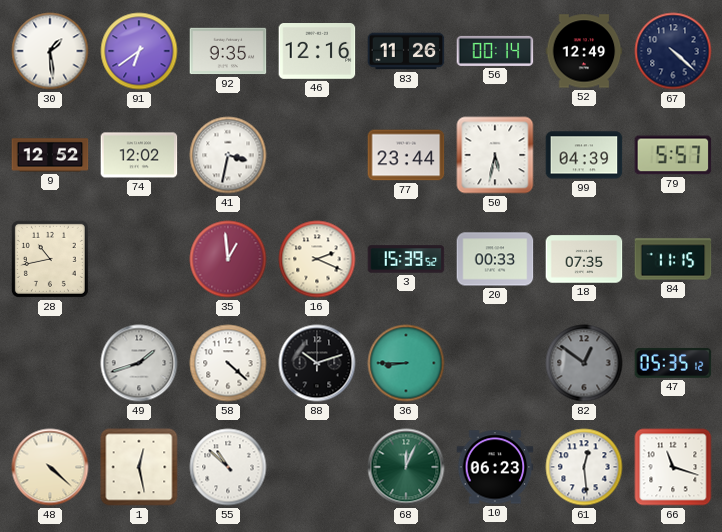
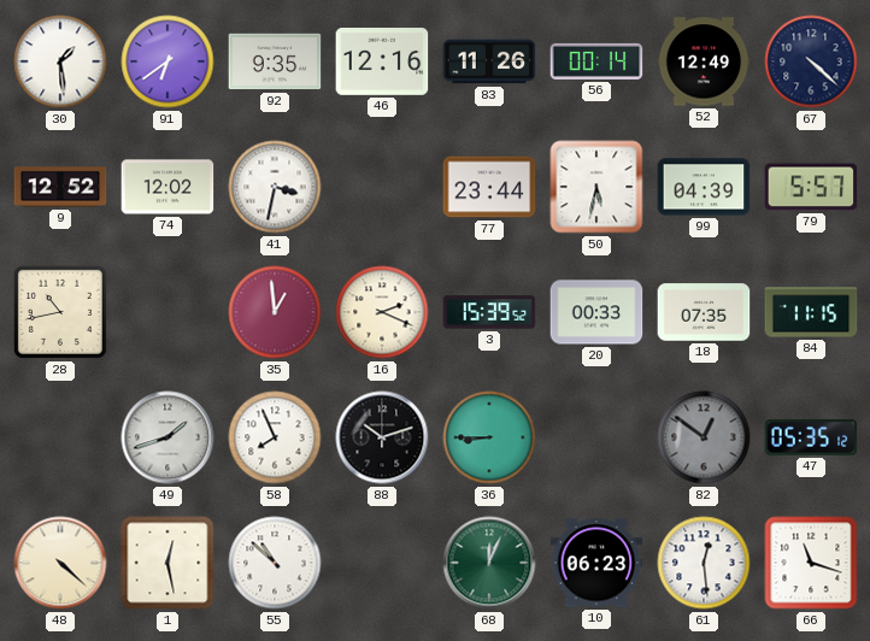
58: 4:22 -> 7:56 (275, 437)
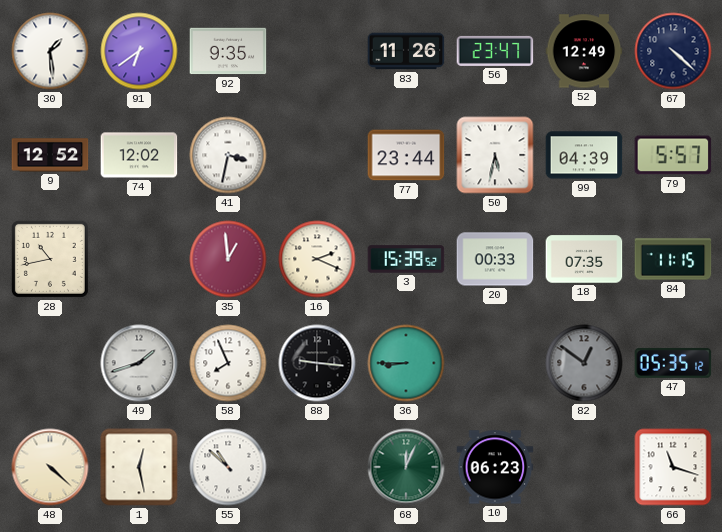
46: 12:16 -> none (382, 63)
56: 00:14 -> 23:47 (495, 51)
88: 10:12 -> 9:16 (317, 363)
61: 12:29 -> none (704, 563)
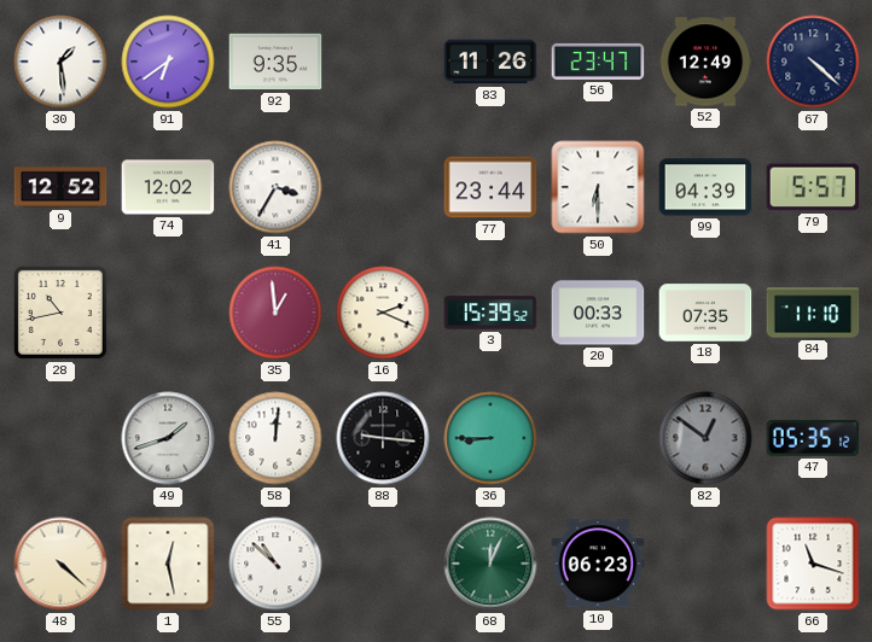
41: 3:32 -> 3:35 (275, 187)
50: 5:32 -> 6:30 (598, 187)
84: 11:15 -> 11:10 (813, 313)
58: 7:56 -> 12:01 (275, 438)
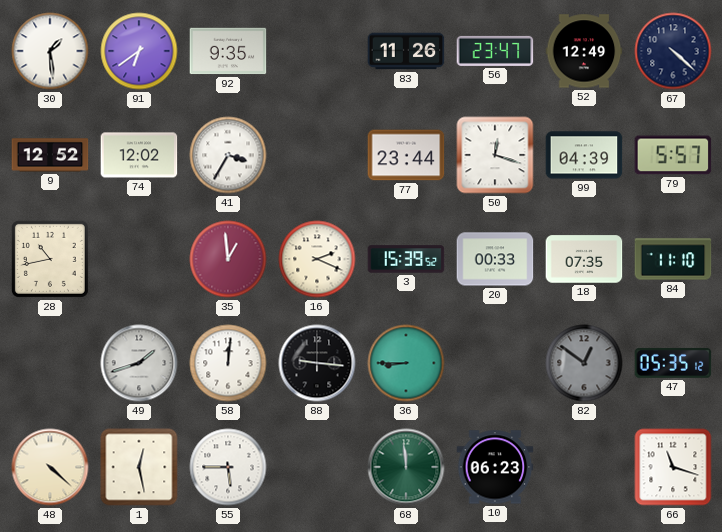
50: 6:30 -> 12:18 (495, 155)
55: 10:52 -> 5:45 (228, 467)
68: 12:04 -> 11:59 (406, 467)
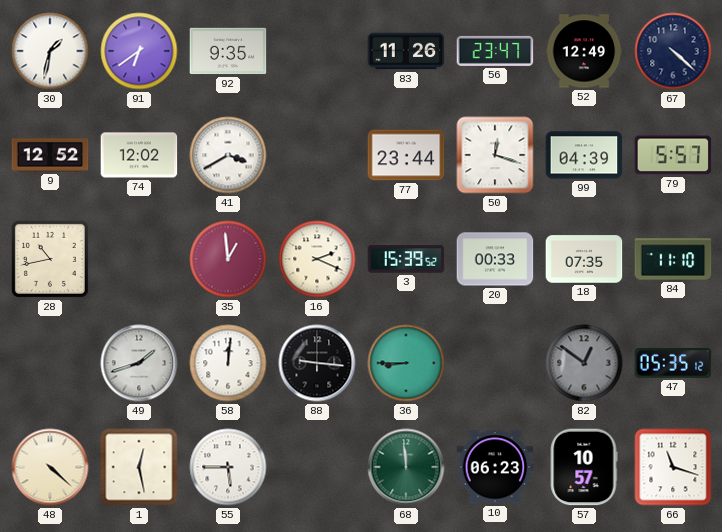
30: 1:29 -> 1:32 (50, 51)
41: 3:35 -> 3:40 (228, 155)
57: none -> 10:57 (584, 467)
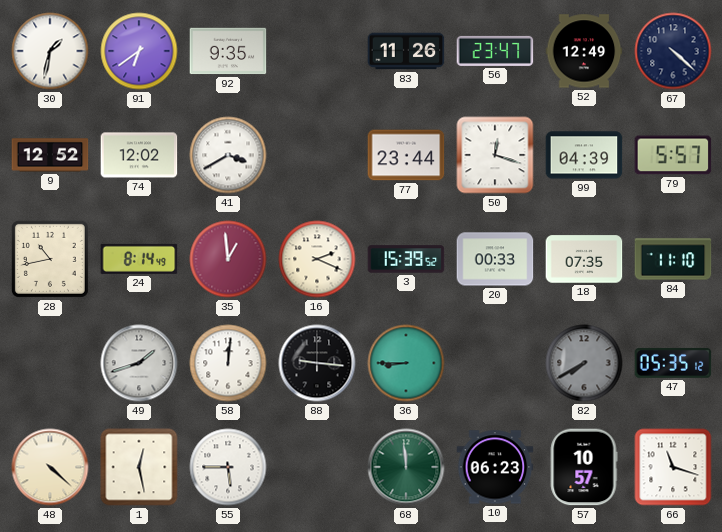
24: none -> 8:14 (139, 259)
82: 12:51 -> 7:40 (584, 363)
